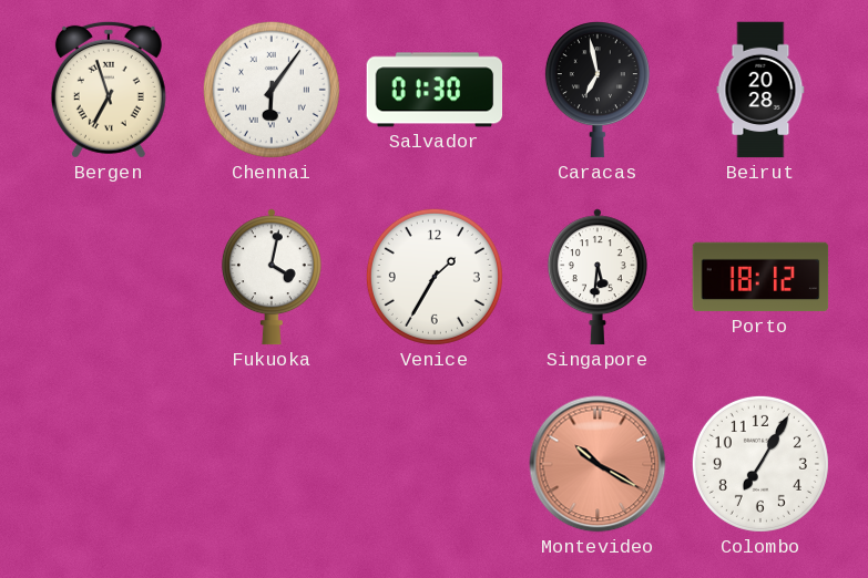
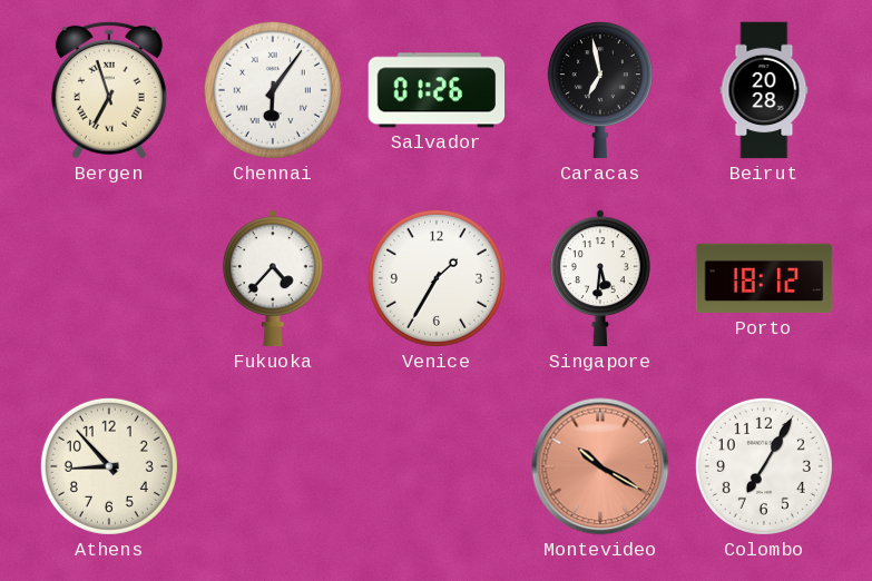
Salvador: 01:30 -> 01:26 (437, 90)
Fukuoka: 4:02 -> 4:37 (273, 278)
Athens: none -> 8:53 (109, 466)
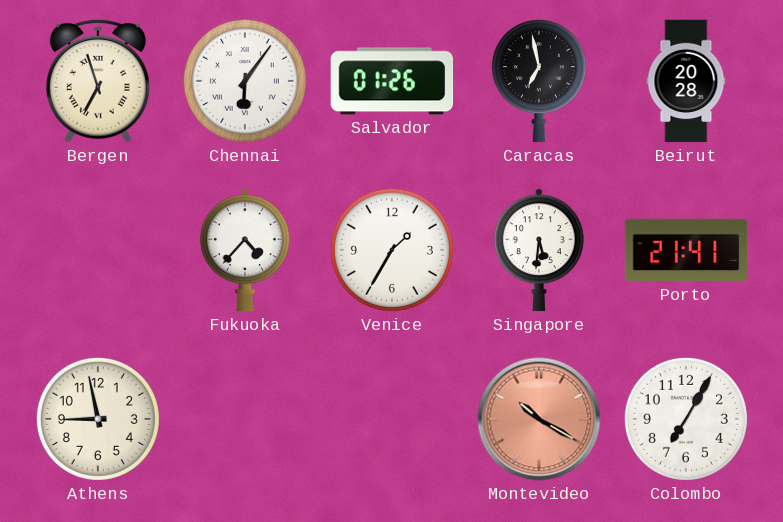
Porto: 18:12 -> 21:41 (686, 250)
Athens: 8:53 -> 8:58 (98, 419)
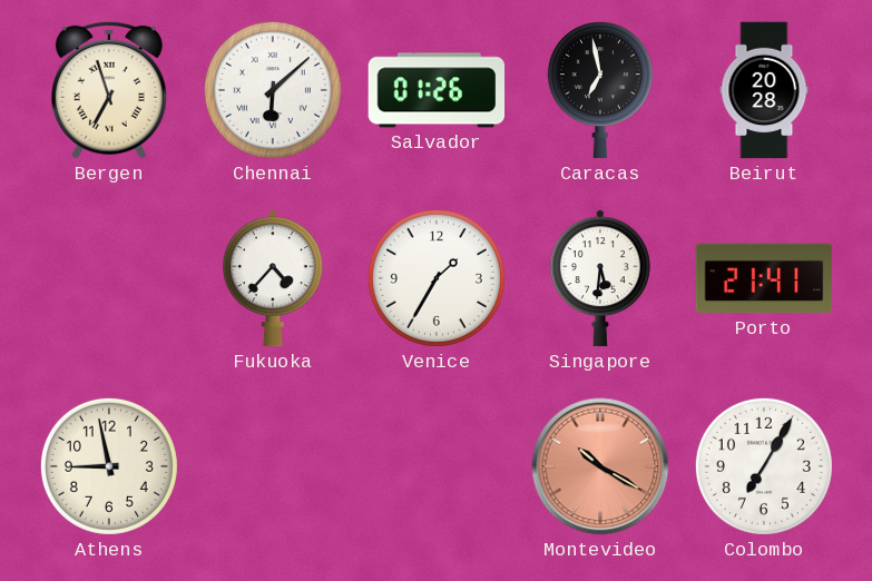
Chennai: 6:06 -> 6:08 (273, 90)
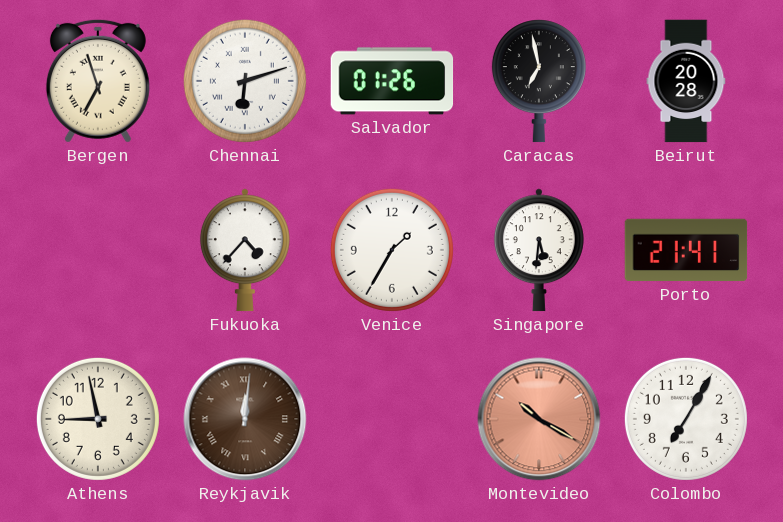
Chennai: 6:08 -> 6:12 (245, 81)
Reykjavik: none -> 12:01 (245, 419)
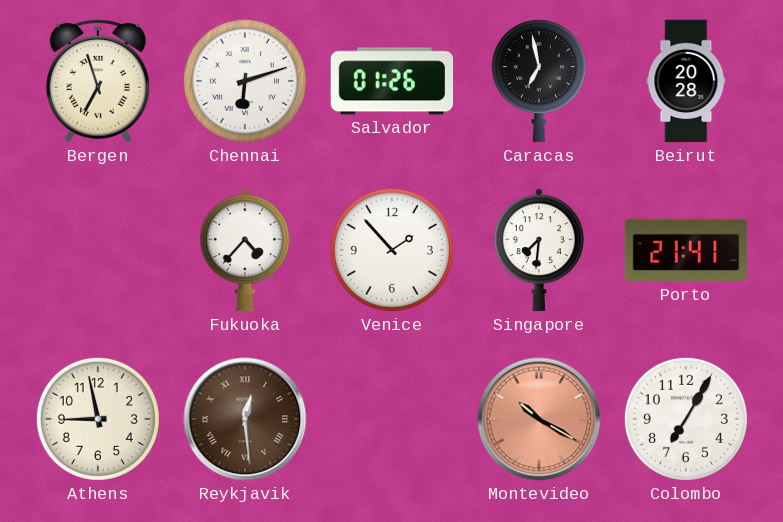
Venice: 1:35 -> 1:53 (392, 250)
Singapore: 5:31 -> 7:31 (539, 250)
Reykjavik: 12:01 -> 12:29 (245, 419)
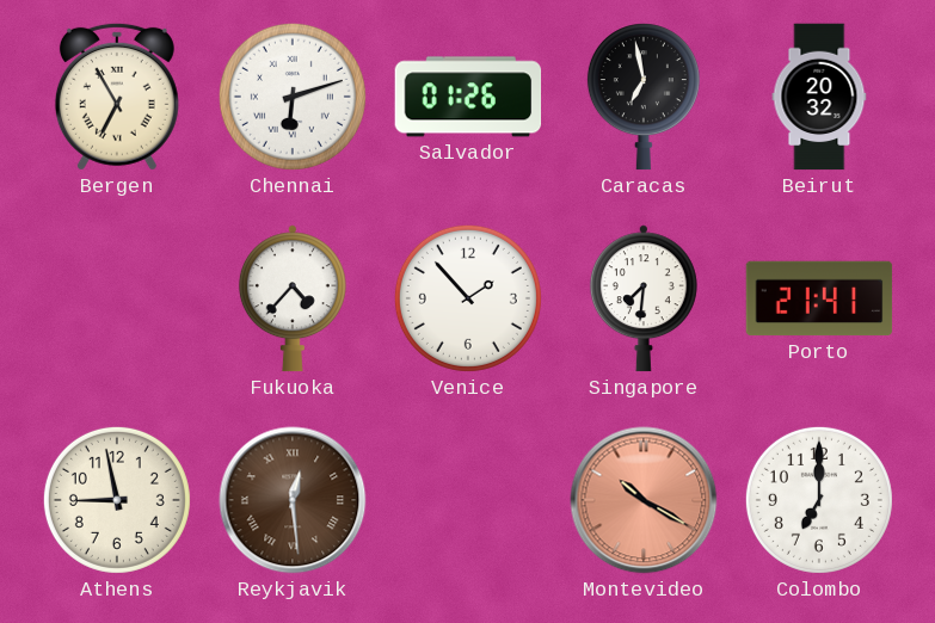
Bergen: 6:57 -> 6:55 (117, 97)
Beirut: 20:28 -> 20:32 (819, 97)
Colombo: 7:05 -> 7:00 (819, 500)
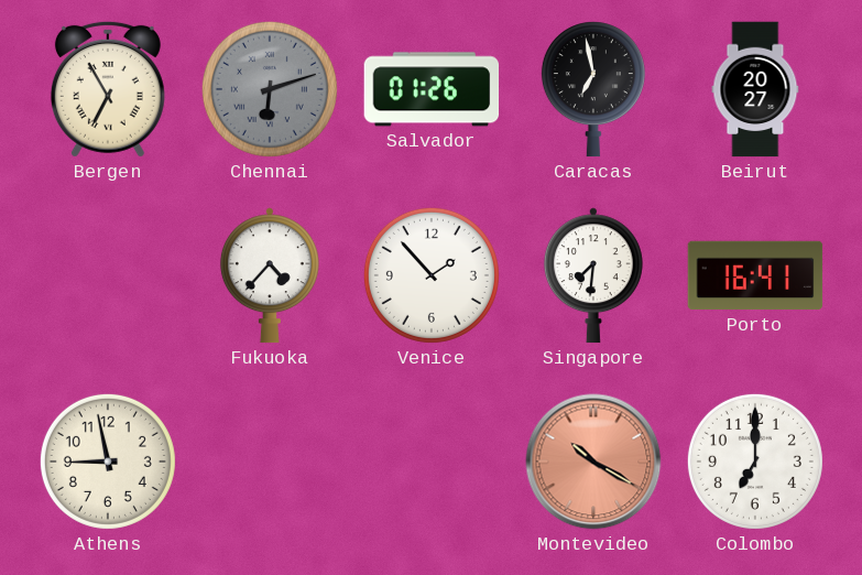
Chennai dial: white -> grey (270, 89)
Beirut: 20:32 -> 20:27 (755, 89)
Porto: 21:41 -> 16:41 (755, 275)
Reykjavik: 12:29 -> none (293, 500)
